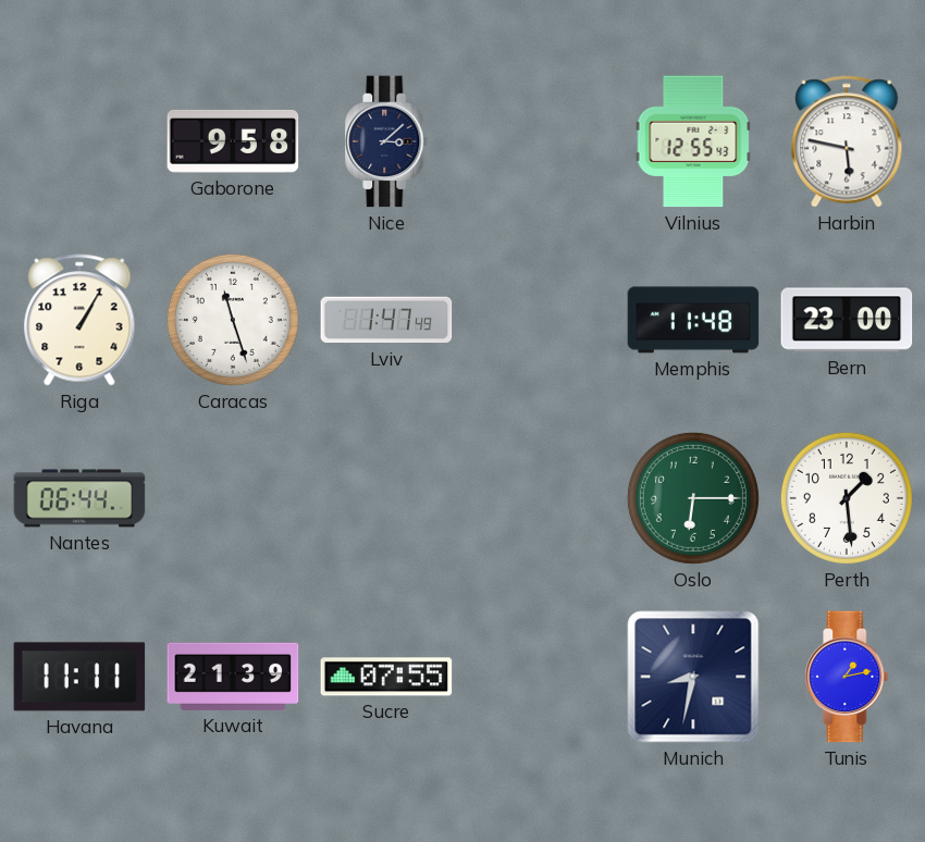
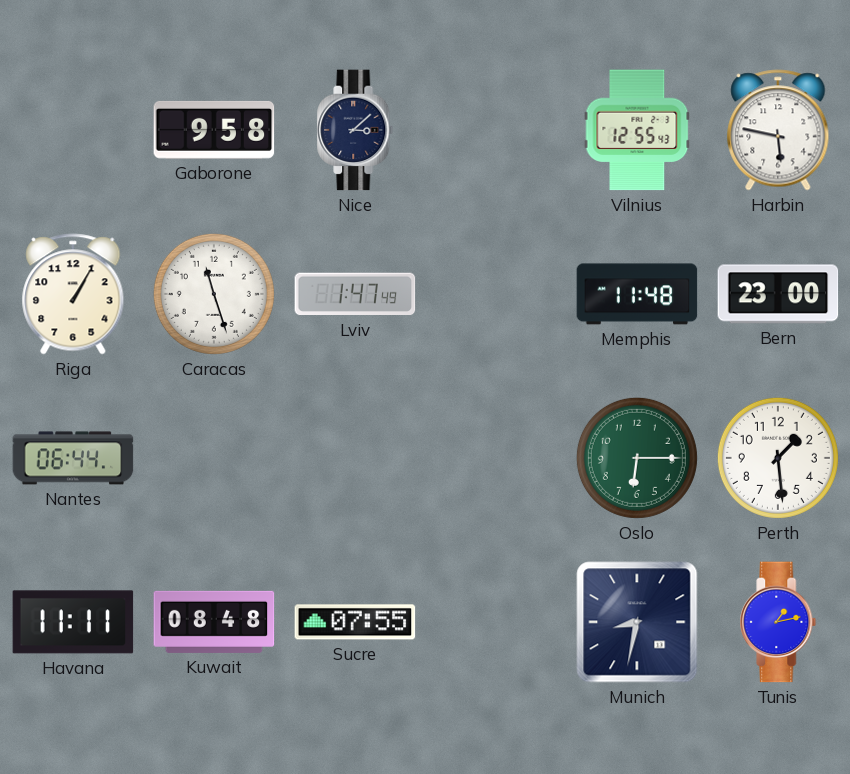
Kuwait: 21:39 -> 08:48 (214, 622)
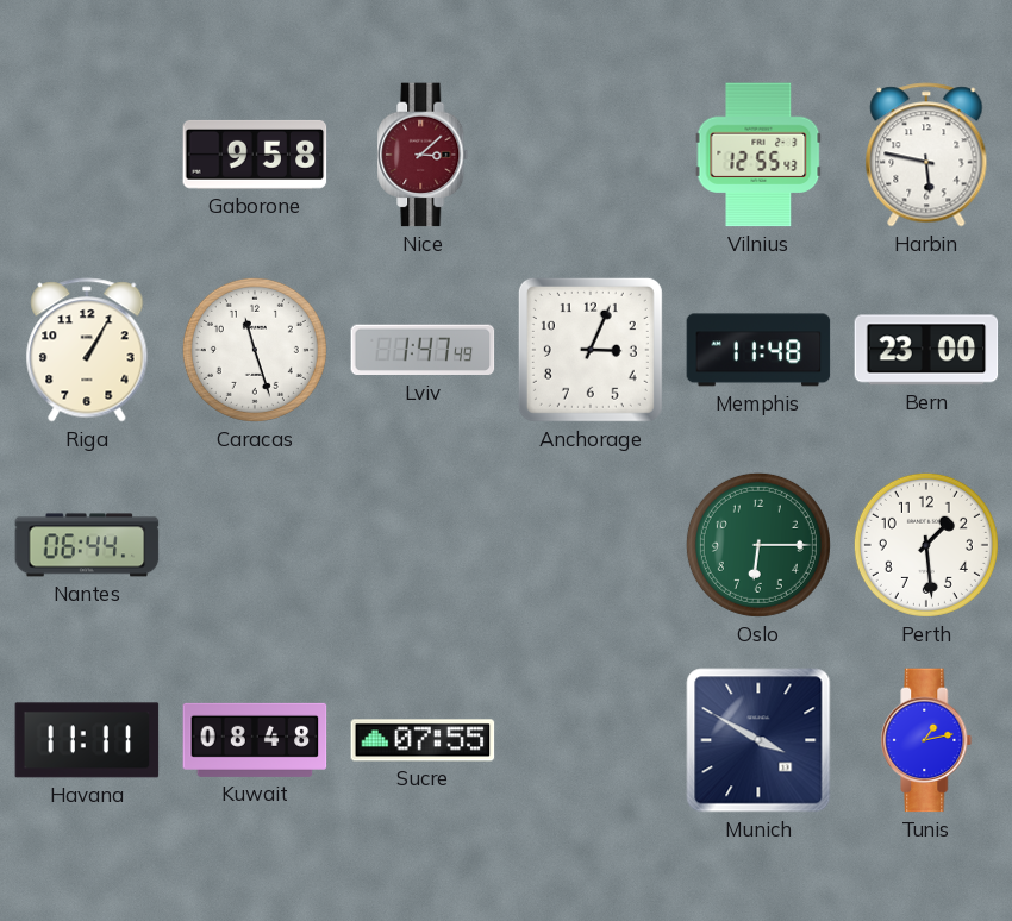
Nice dial: navy -> burgundy (423, 155)
Anchorage: none -> 3:04 (591, 350)
Munich: 8:32 -> 3:50 (758, 740)
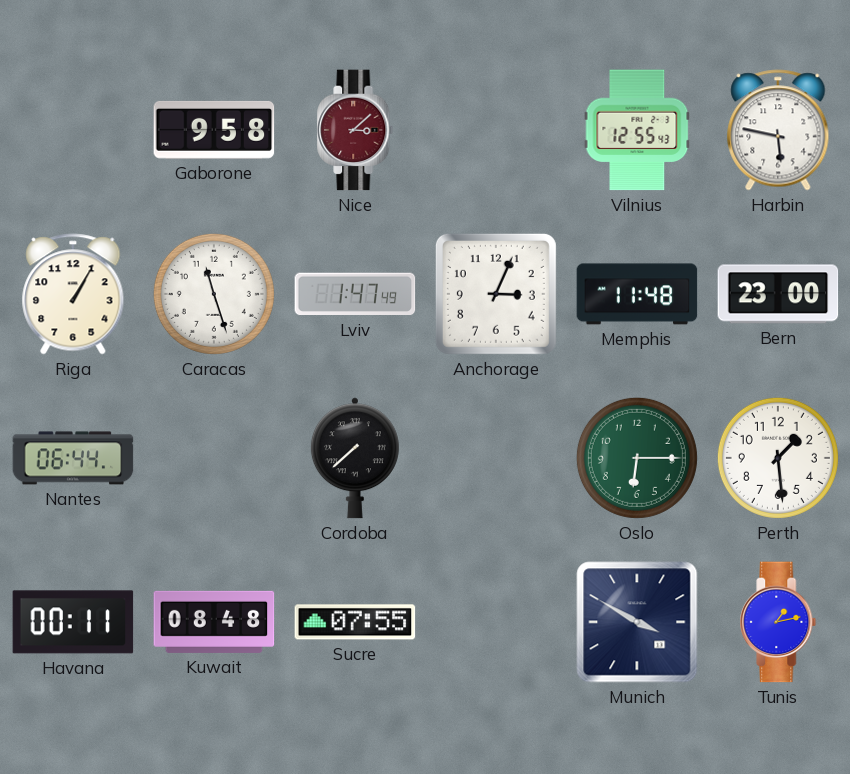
Cordoba: none -> 7:38 (355, 458)
Havana: 11:11 -> 00:11 (73, 622)
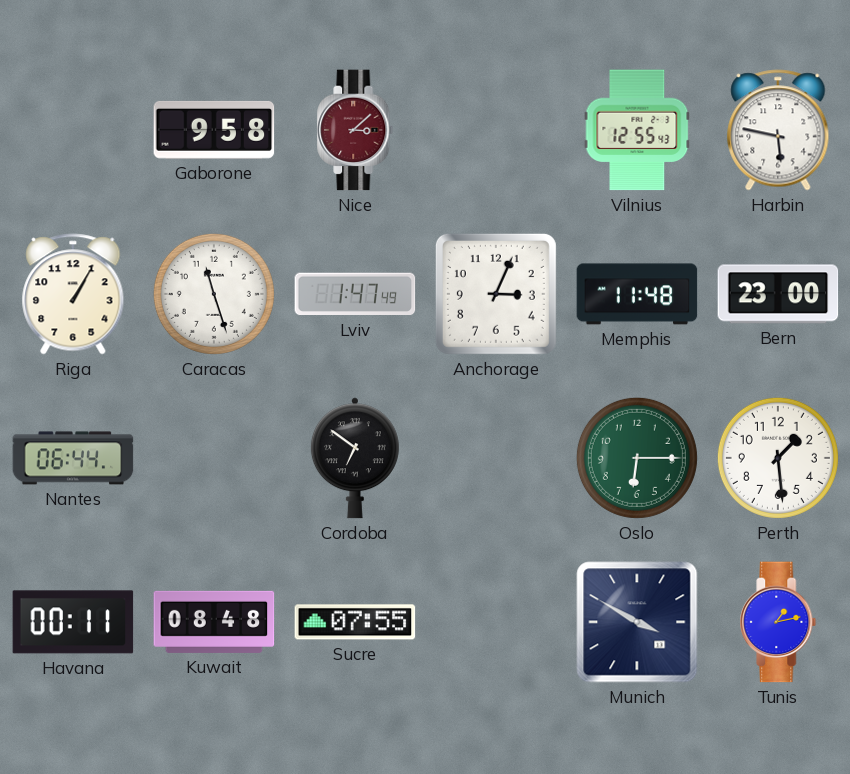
Cordoba: 7:38 -> 6:51 (355, 458)
